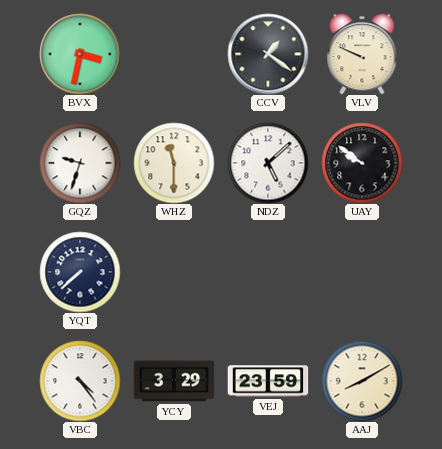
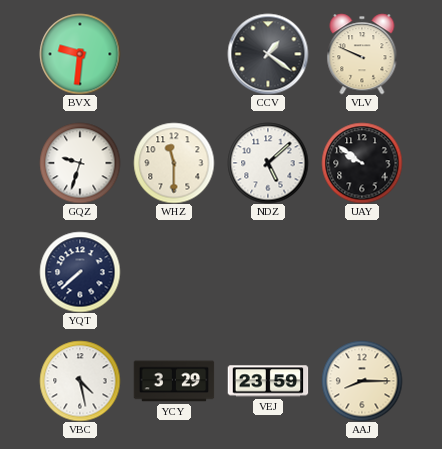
BVX: 3:32 -> 9:31 (80, 54)
VBC: 4:24 -> 4:28 (80, 381)
AAJ: 8:10 -> 8:15 (362, 381)
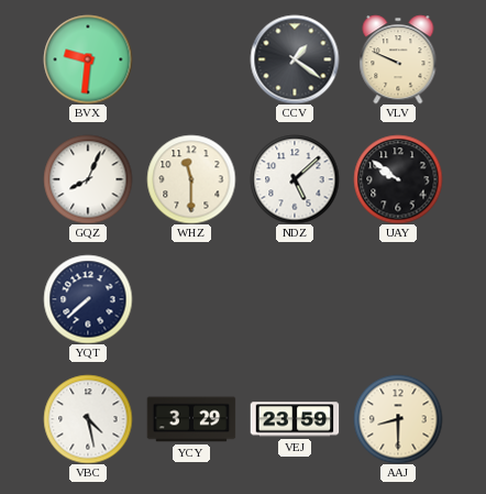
GQZ: 9:33 -> 8:04 (88, 179)
AAJ: 8:15 -> 8:30 (398, 419)
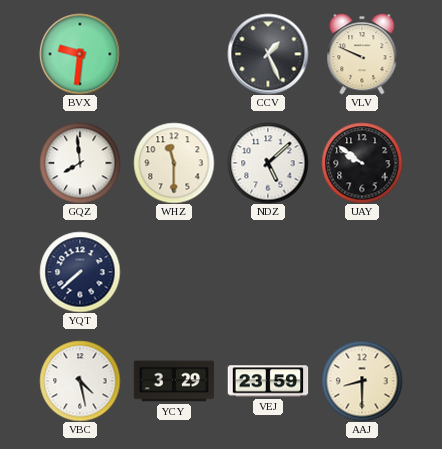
CCV: 1:21 -> 1:26 (268, 54)
GQZ: 8:04 -> 7:59 (80, 163)
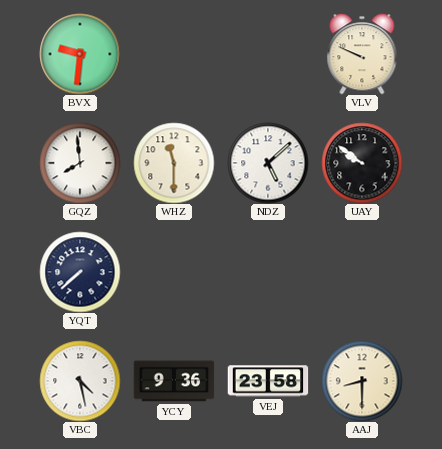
CCV: 1:26 -> none (268, 54)
YCY: 3:29 -> 9:36 (174, 381)
VEJ: 23:59 -> 23:58 (268, 381)
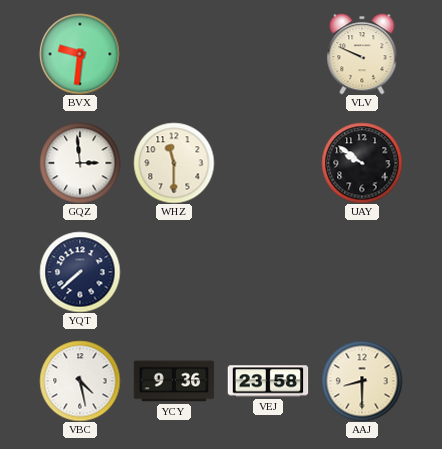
GQZ: 7:59 -> 2:59 (80, 163)
NDZ: 5:08 -> none (268, 163)
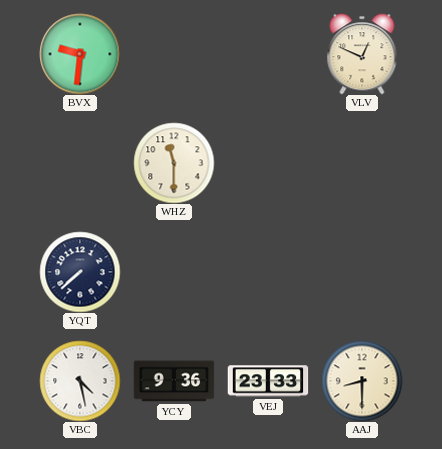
VLV: 9:49 -> 12:49 (362, 54)
GQZ: 2:59 -> none (80, 163)
UAY: 9:51 -> none (362, 163)
VEJ: 23:58 -> 23:33 (268, 381)
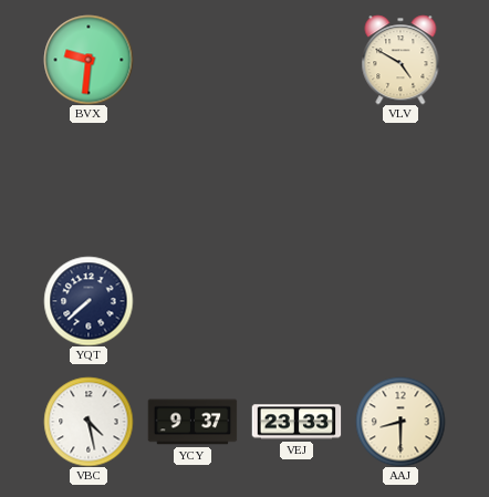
VLV: 12:49 -> 4:50 (400, 60)
WHZ: 11:30 -> none (174, 163)
YCY: 9:36 -> 9:37 (193, 422)
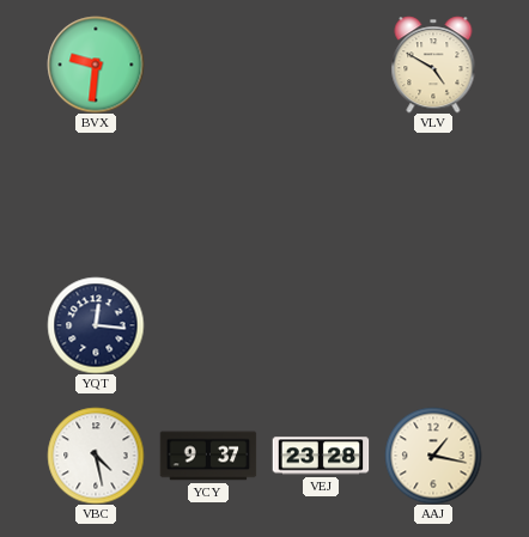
YQT: 7:38 -> 12:16 (96, 325)
VEJ: 23:33 -> 23:28 (321, 456)
AAJ: 8:30 -> 1:17 (433, 456)
